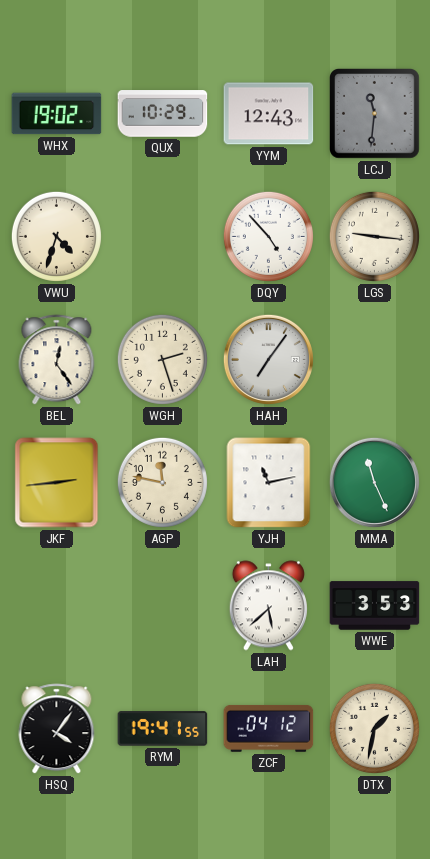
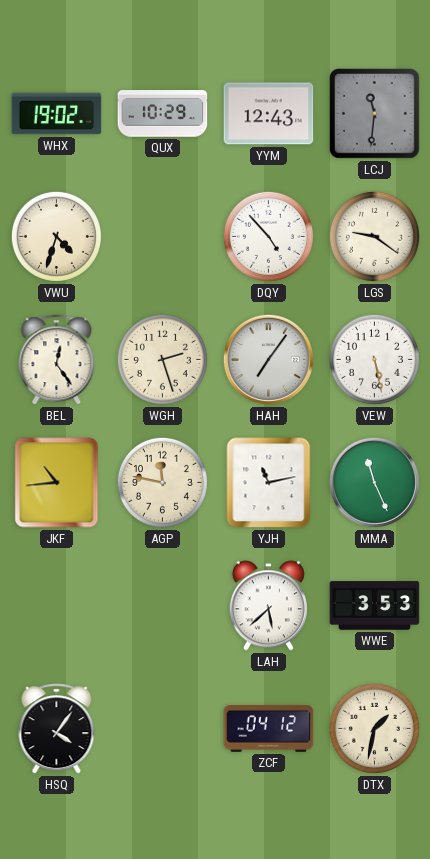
LGS: 9:16 -> 9:21 (374, 236)
VEW: none -> 5:28 (374, 359)
JKF: 2:44 -> 10:44 (57, 483)
RYM: 19:41 -> none (163, 729)
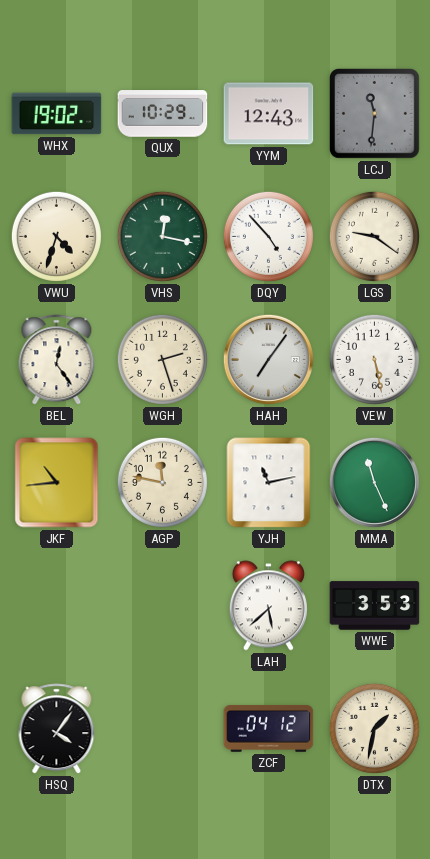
VHS: none -> 12:17 (162, 236)
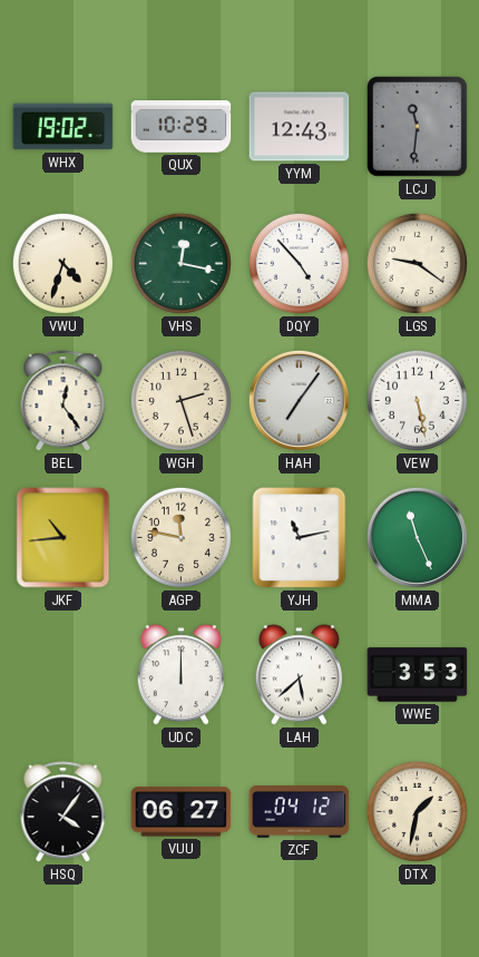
UDC: none -> 12:00 (180, 675)
VUU: none -> 06:27 (182, 812)
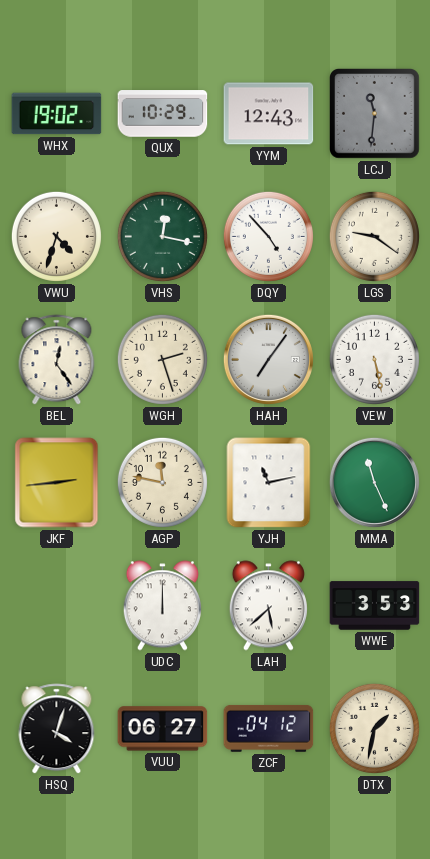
JKF: 10:44 -> 2:44 (57, 483)
HSQ: 4:06 -> 4:03 (57, 729)
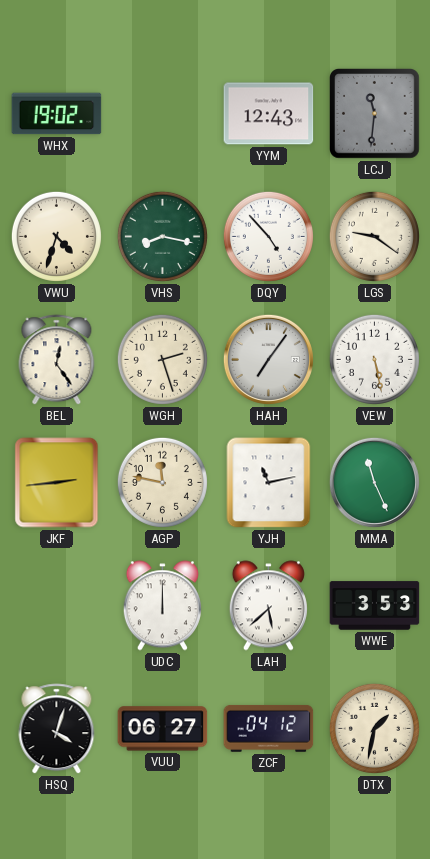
QUX: 10:29 -> none (163, 114)
VHS: 12:17 -> 8:17 (162, 236)
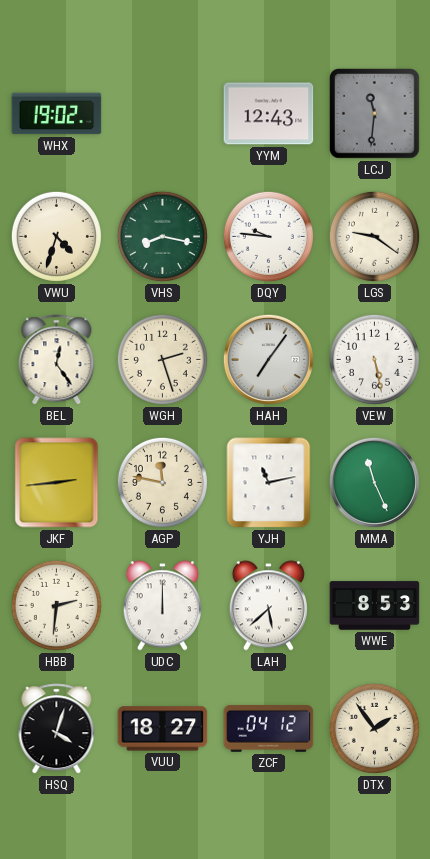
DQY: 4:53 -> 9:46 (268, 236)
HBB: none -> 2:31 (56, 605)
WWE: 3:53 -> 8:53 (375, 606)
VUU: 06:27 -> 18:27 (163, 729)
DTX: 1:32 -> 1:54 (374, 728)
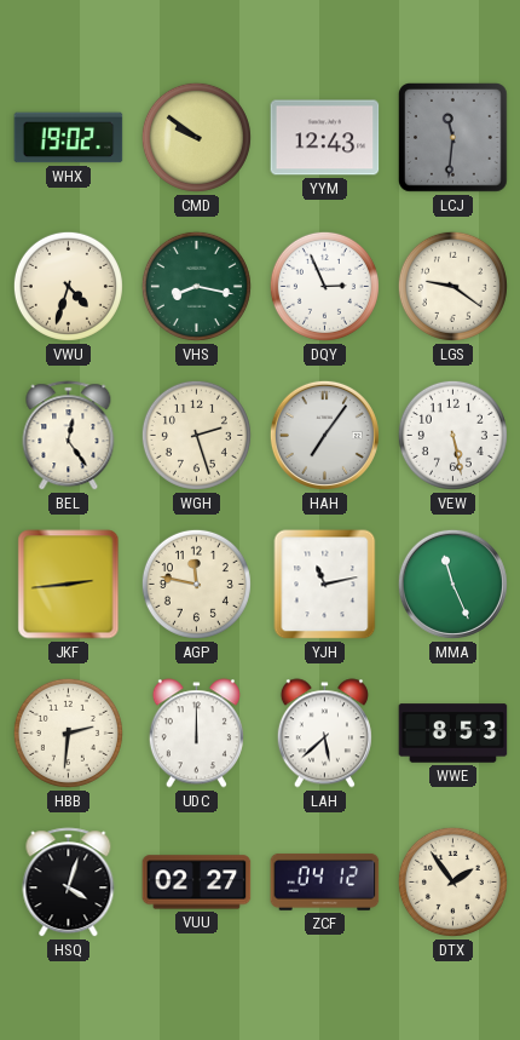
CMD: none -> 9:51 (196, 137)
DQY: 9:46 -> 2:56 (324, 286)
VUU: 18:27 -> 02:27 (197, 883)
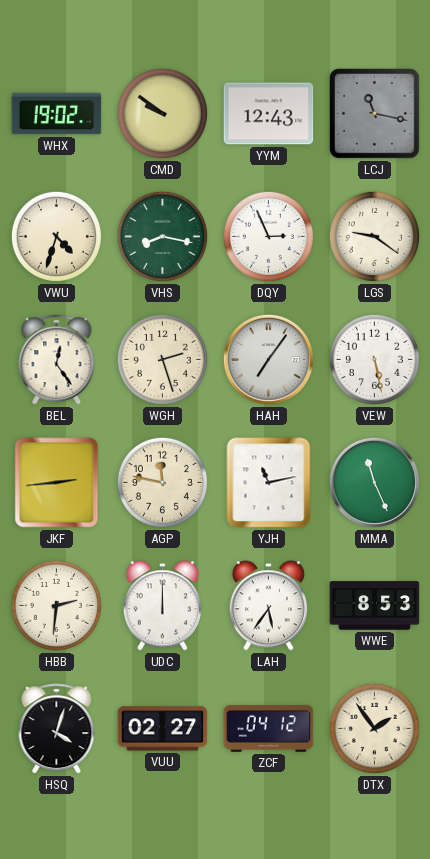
LCJ: 11:31 -> 11:17 (375, 114)
LAH: 5:38 -> 5:36 (268, 606)
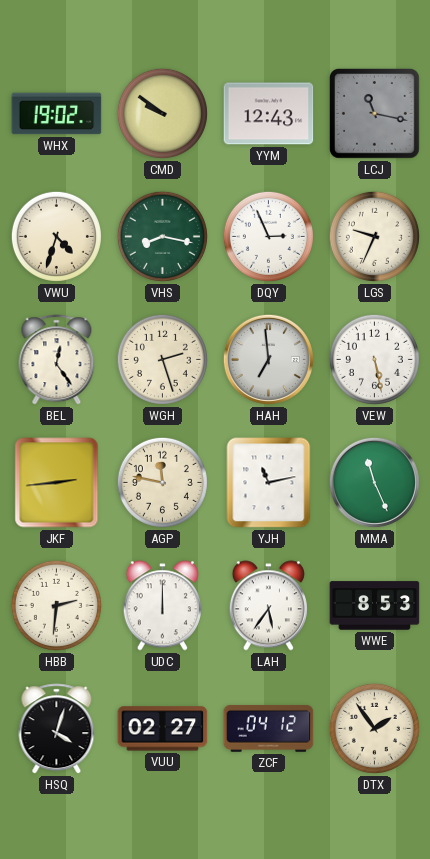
LGS: 9:21 -> 9:34 (374, 236)
HAH: 7:06 -> 6:59 (268, 359)
